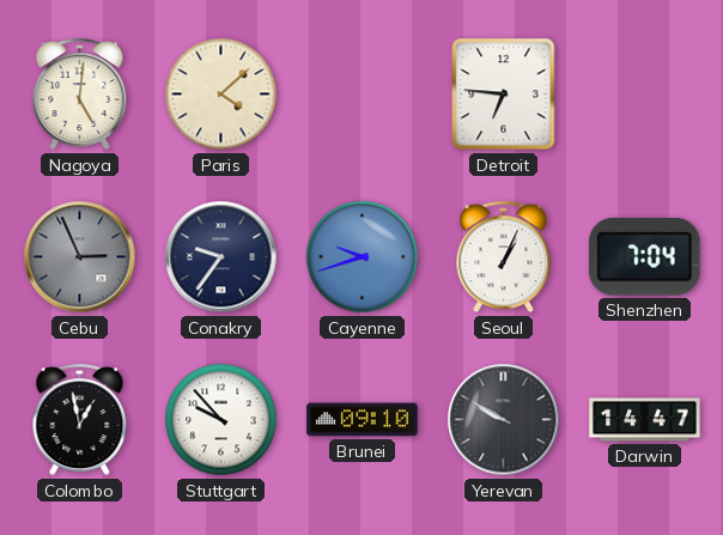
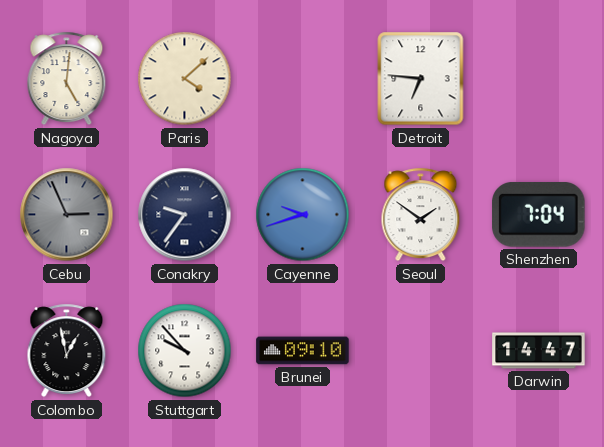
Seoul: 1:04 -> 1:51 (421, 215)
Yerevan: 9:50 -> none (504, 420)
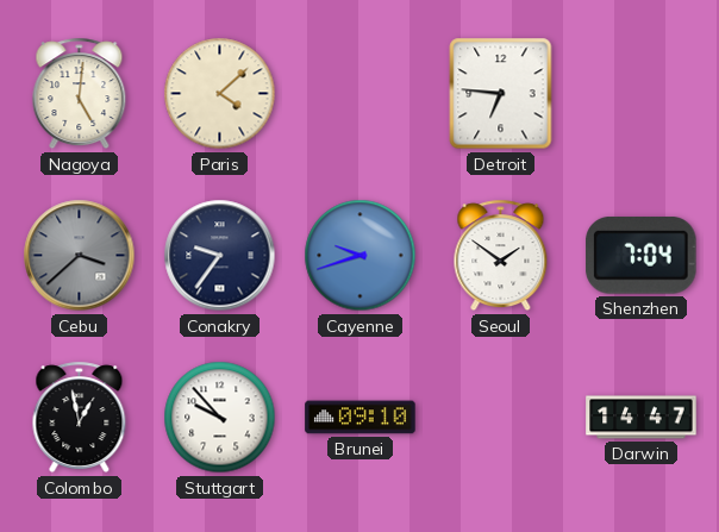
Cebu: 2:56 -> 3:38 (80, 256)
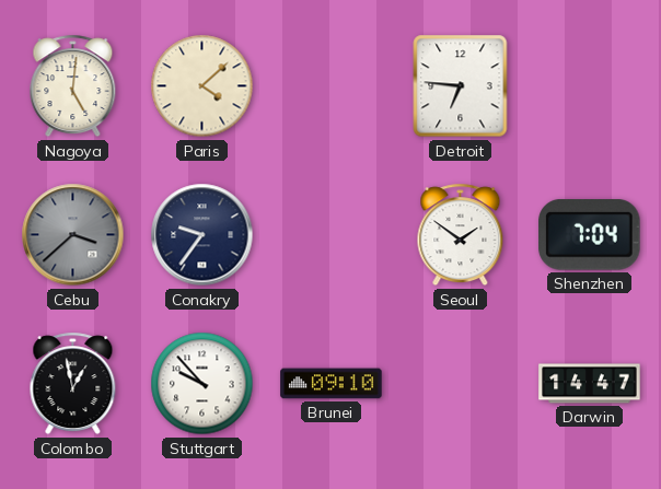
Cayenne: 9:42 -> none (361, 256)
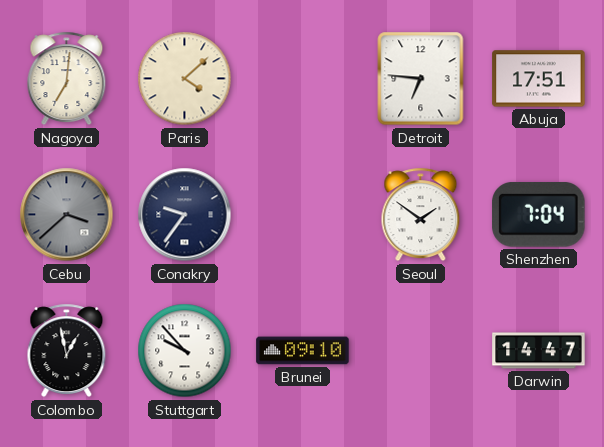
Nagoya: 5:01 -> 7:01 (67, 79)
Abuja: none -> 17:51 (539, 79)
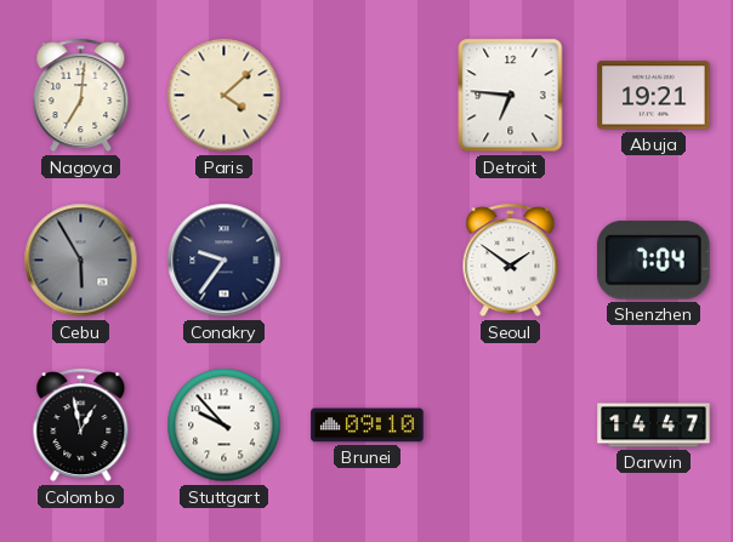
Abuja: 17:51 -> 19:21 (654, 96)
Cebu: 3:38 -> 5:55 (81, 261)
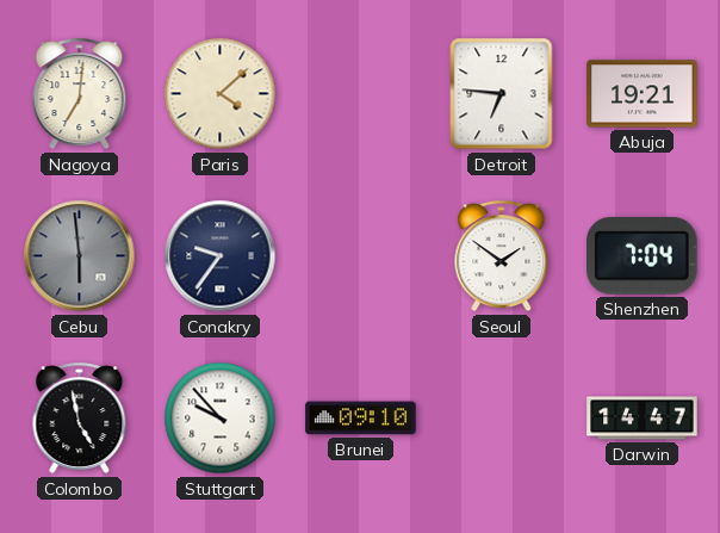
Cebu: 5:55 -> 5:59 (80, 256)
Colombo: 12:58 -> 4:58 (80, 419)
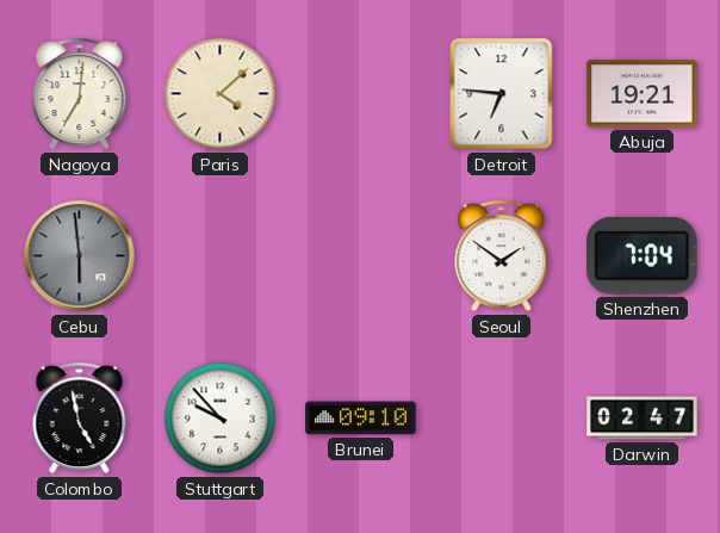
Conakry: 9:36 -> none (221, 256)
Darwin: 14:47 -> 02:47 (643, 419)
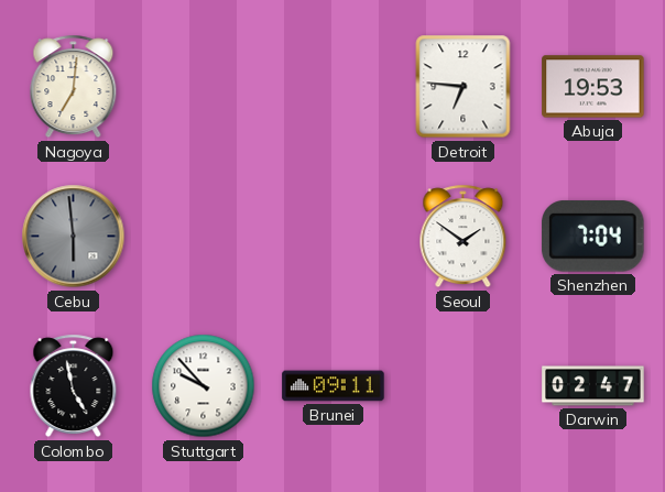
Paris: 4:08 -> none (221, 94)
Abuja: 19:21 -> 19:53 (593, 87)
Brunei: 09:10 -> 09:11 (334, 386)
